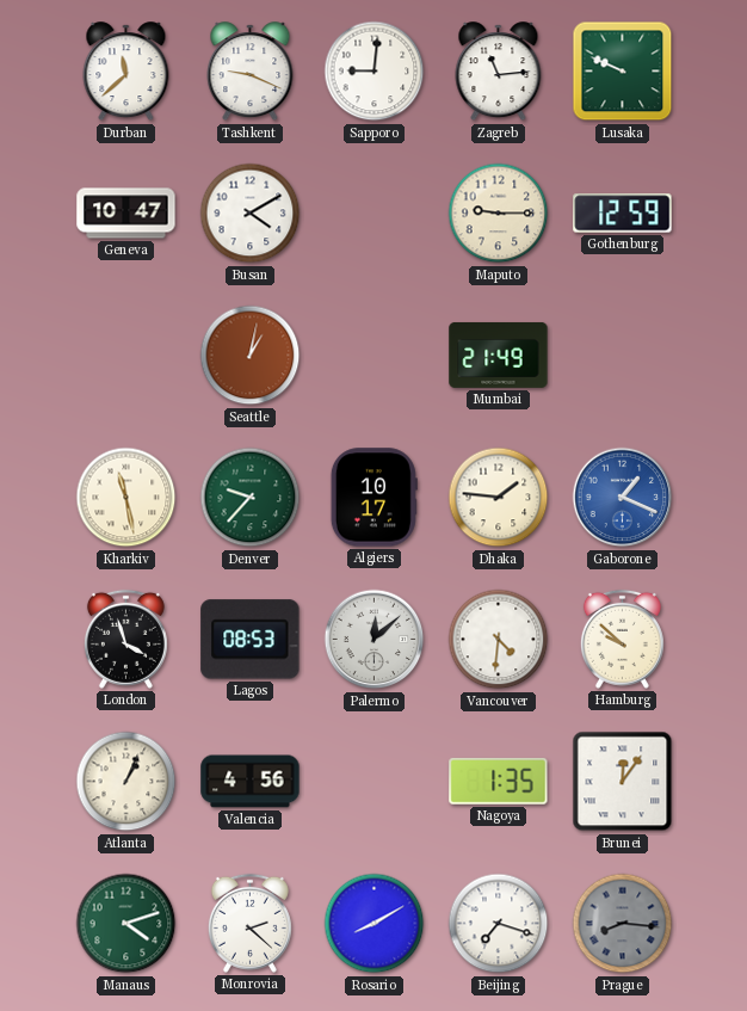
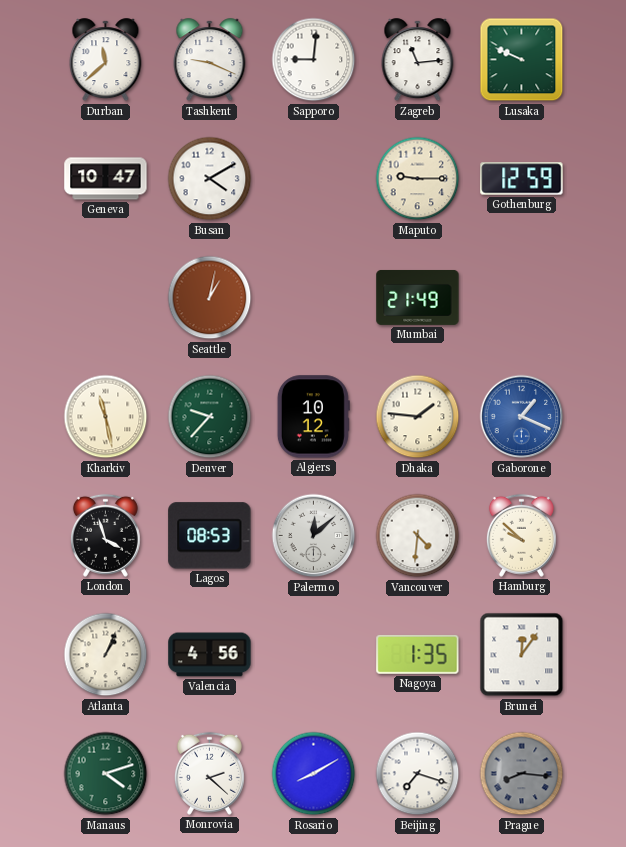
Algiers: 10:17 -> 10:12 (313, 417)
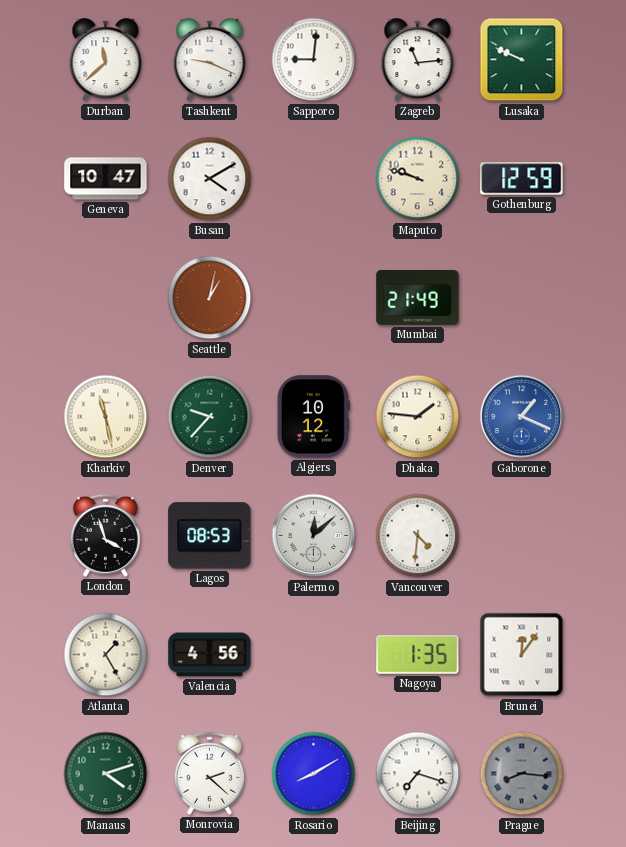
Maputo: 9:15 -> 9:48 (418, 179)
Hamburg: 9:52 -> none (521, 535)
Atlanta: 1:04 -> 1:25 (106, 655)
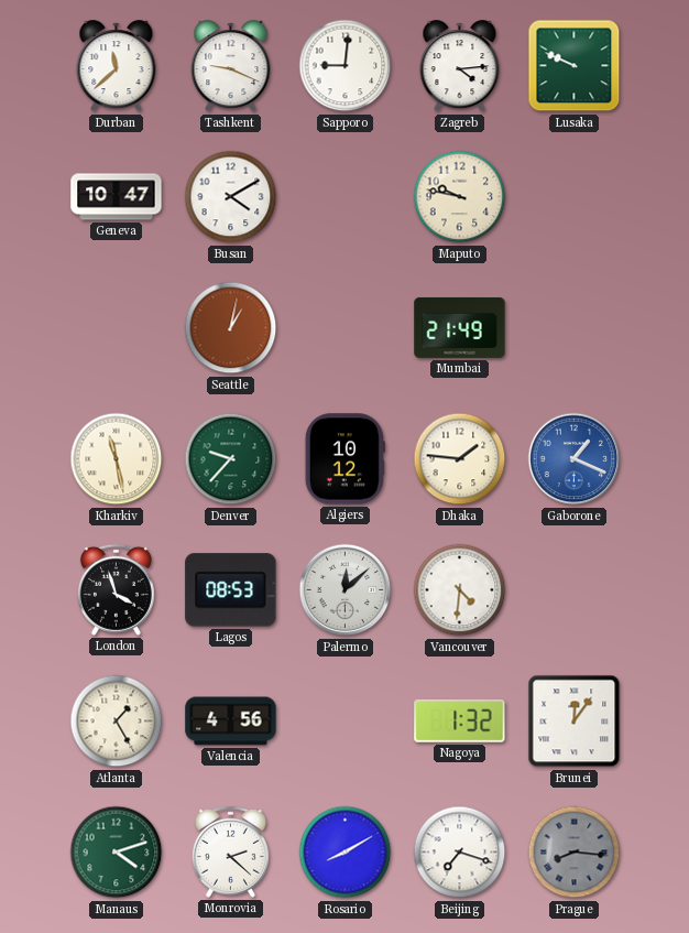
Zagreb: 11:14 -> 4:14 (460, 66)
Maputo: 9:48 -> 9:47 (460, 197)
Gothenburg: 12:59 -> none (522, 179)
Nagoya: 1:35 -> 1:32 (460, 720)
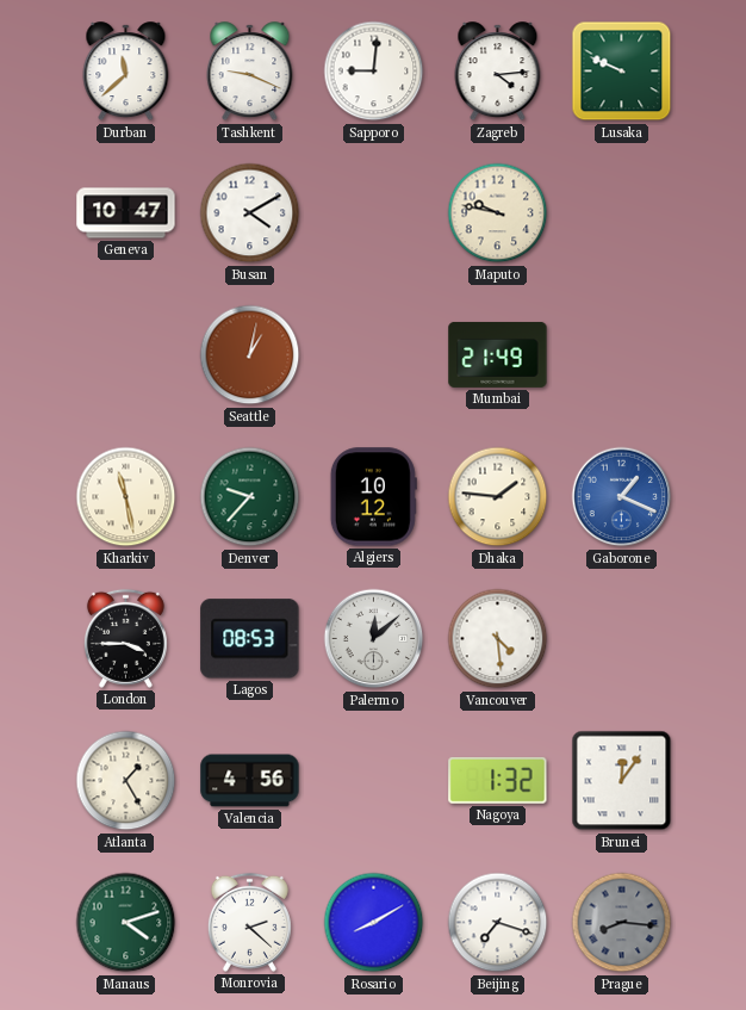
London: 3:57 -> 3:45 (125, 638)
Vancouver: 4:31 -> 4:29 (498, 639)
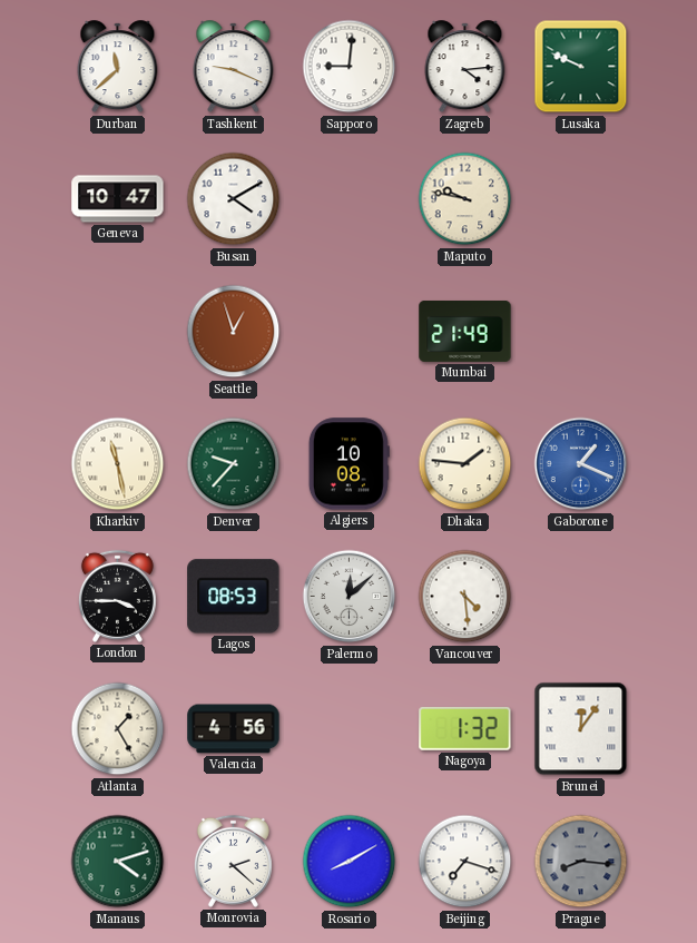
Seattle: 1:02 -> 12:57 (234, 332)
Algiers: 10:12 -> 10:08 (348, 464)
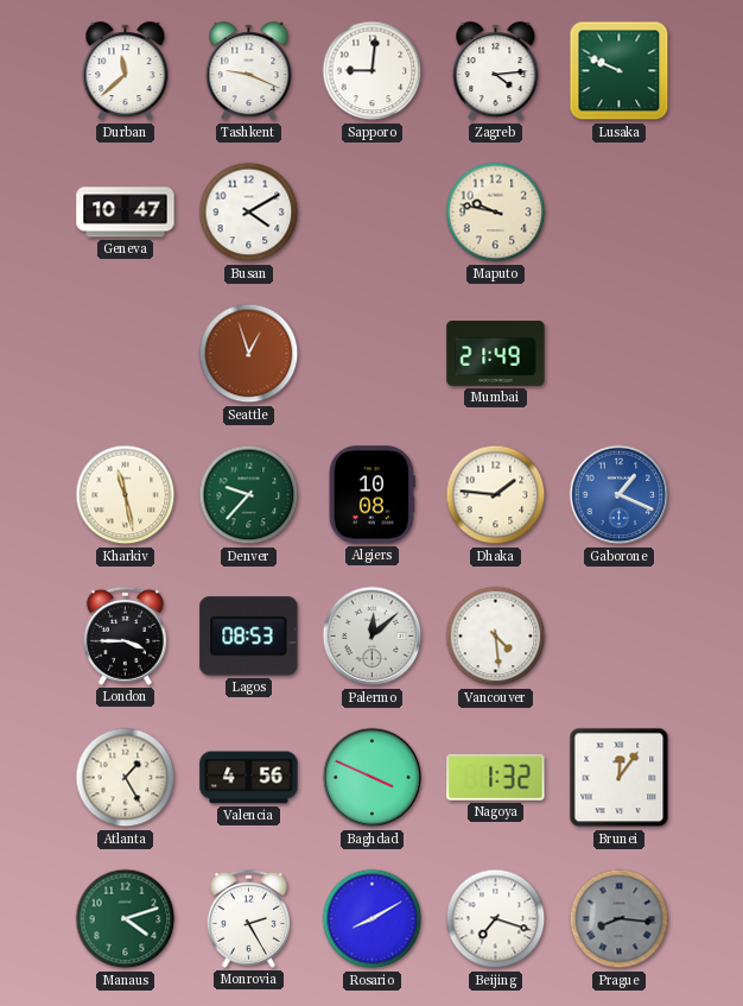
Baghdad: none -> 3:49 (373, 778)
Monrovia: 2:22 -> 2:25 (248, 918)
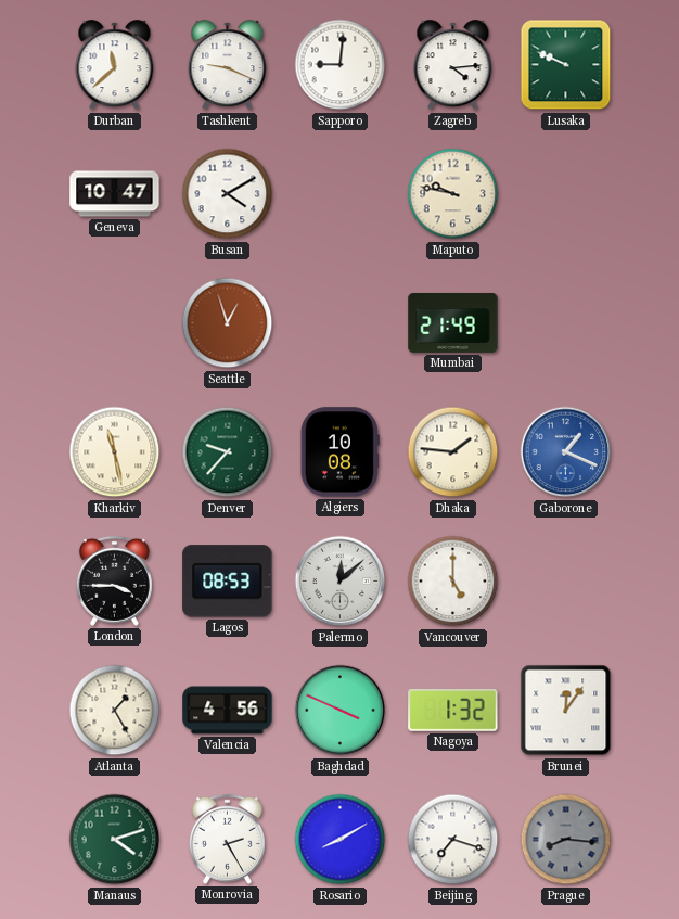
Vancouver: 4:29 -> 5:00 (453, 582)
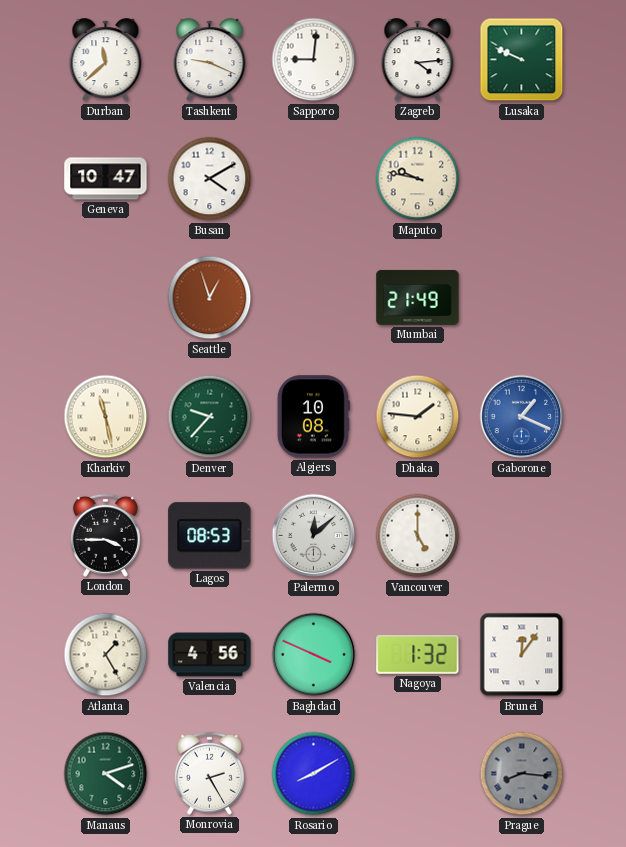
Beijing: 7:18 -> none (453, 840)
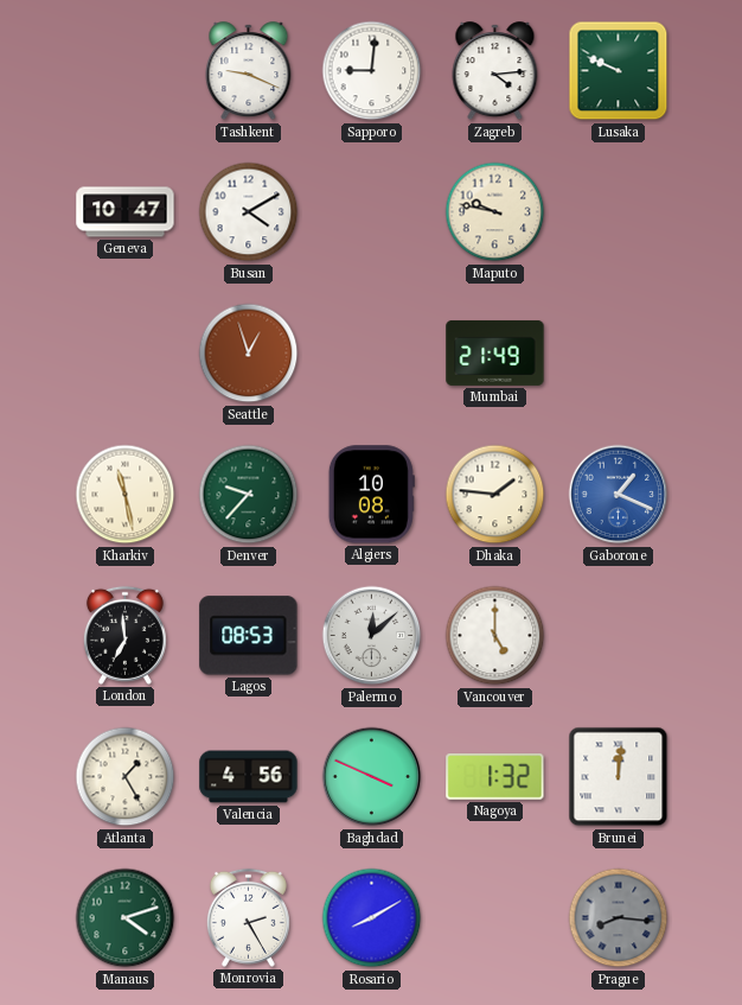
Durban: 11:38 -> none (106, 60)
London: 3:45 -> 6:59 (124, 635)
Brunei: 12:06 -> 12:01 (619, 777)
